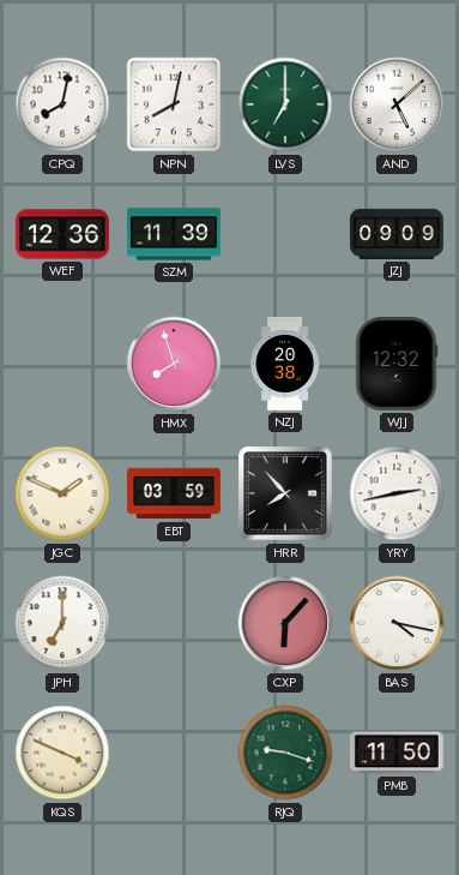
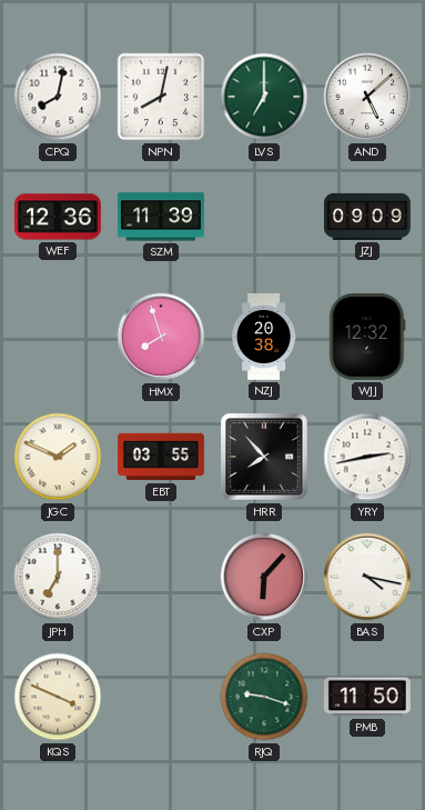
EBT: 03:59 -> 03:55 (162, 457)
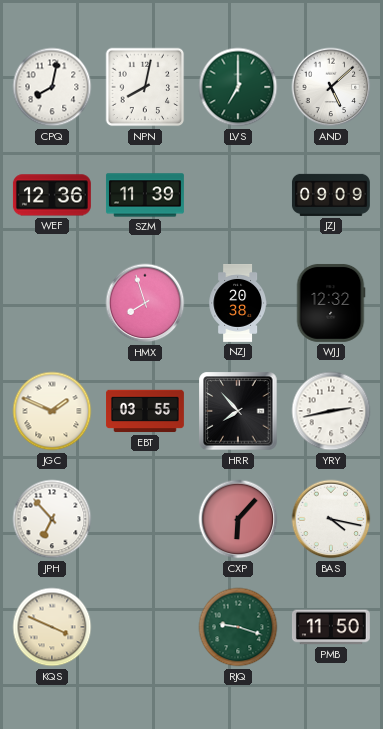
JPH: 7:00 -> 6:53 (52, 519)
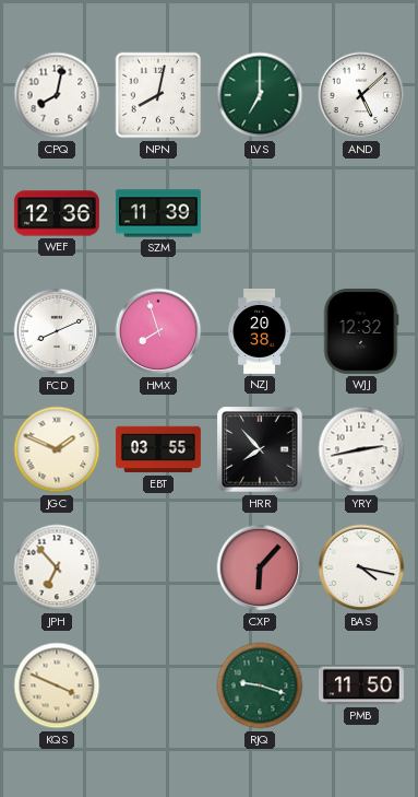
JZJ: 09:09 -> none (331, 195)
FCD: none -> 8:11 (57, 331)
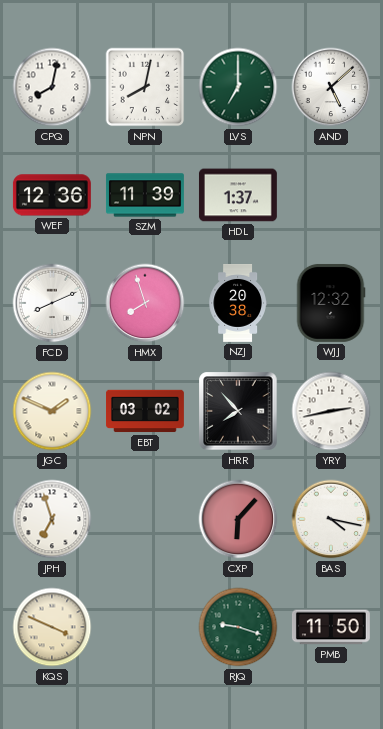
HDL: none -> 1:37 (238, 195)
EBT: 03:55 -> 03:02 (146, 411)
JPH: 6:53 -> 6:57 (52, 519)
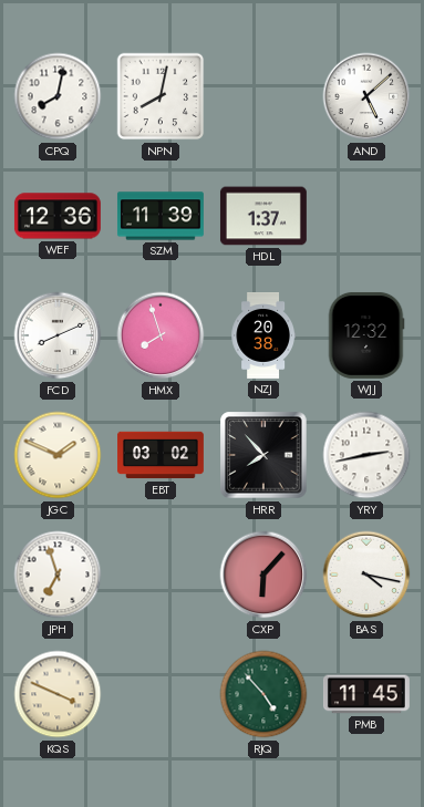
LVS: 7:00 -> none (238, 87)
RJQ: 9:18 -> 4:53 (263, 694)
PMB: 11:50 -> 11:45 (366, 694)
